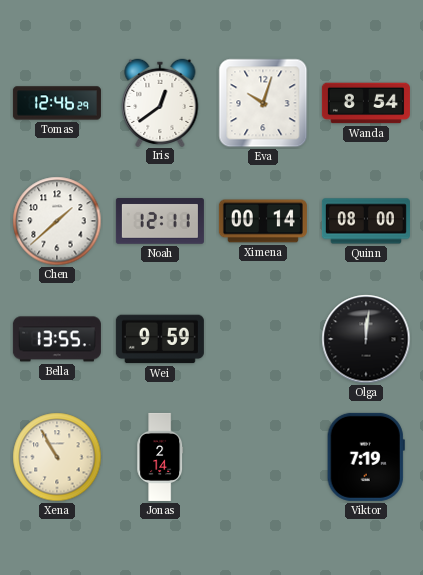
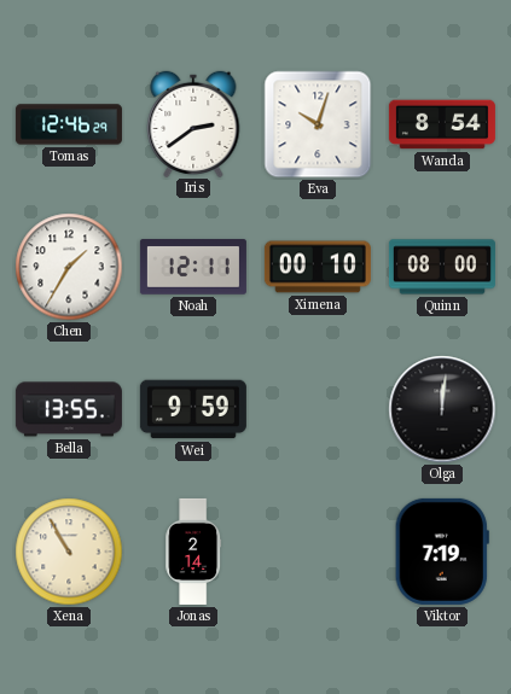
Iris: 12:39 -> 2:39 (193, 123)
Chen: 1:38 -> 1:35 (69, 267)
Ximena: 00:14 -> 00:10 (318, 267)
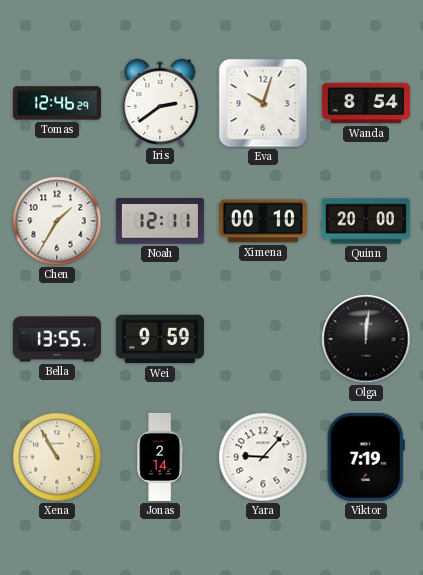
Quinn: 08:00 -> 20:00 (366, 221)
Yara: none -> 9:07 (263, 457)
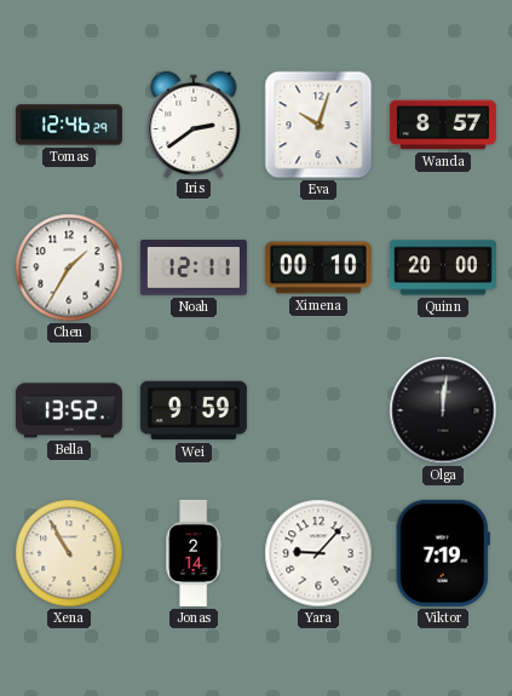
Wanda: 8:54 -> 8:57 (443, 125)
Bella: 13:55 -> 13:52 (69, 410)
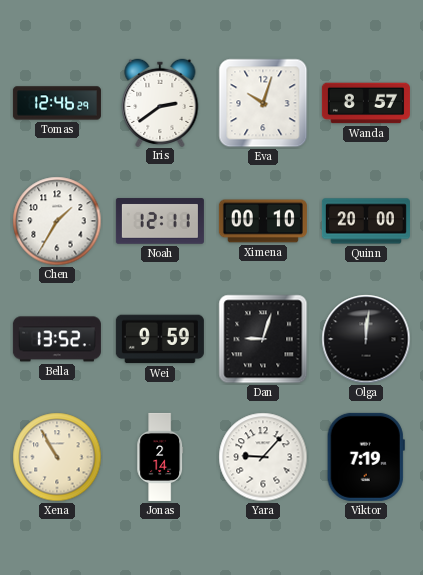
Dan: none -> 9:03 (263, 339)
